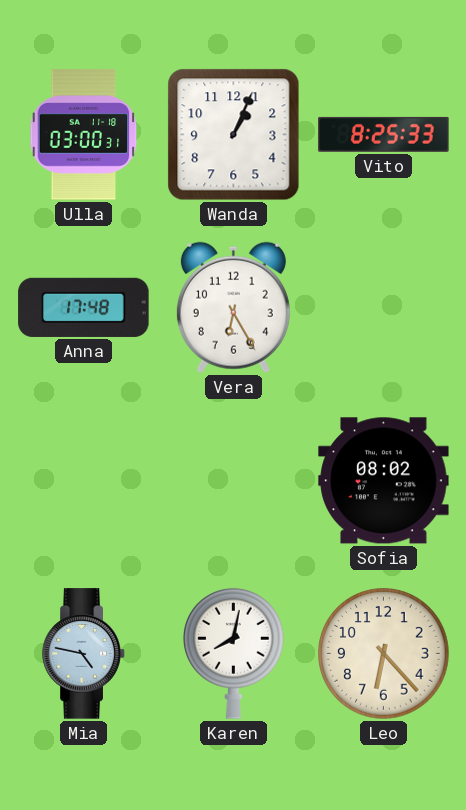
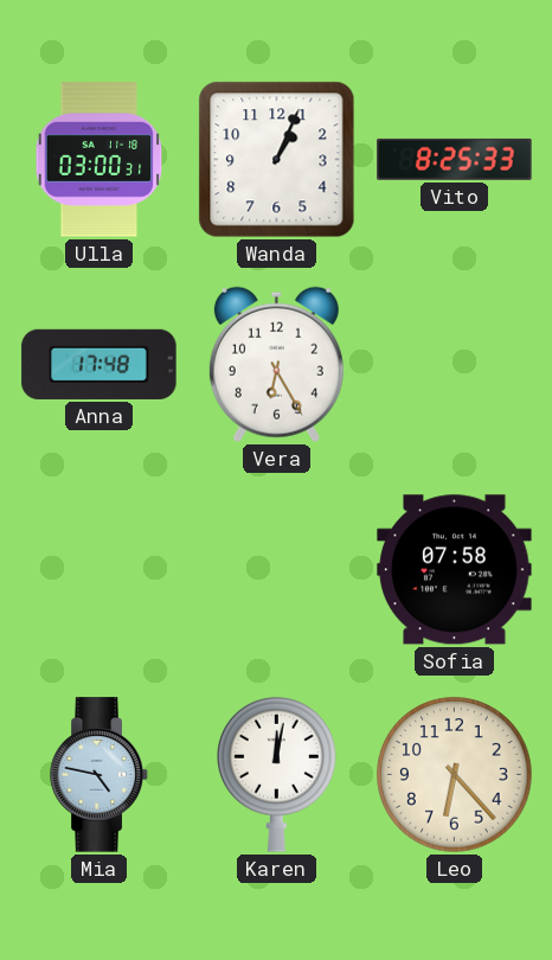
Sofia: 08:02 -> 07:58 (455, 570)
Karen: 8:02 -> 12:02 (277, 774)
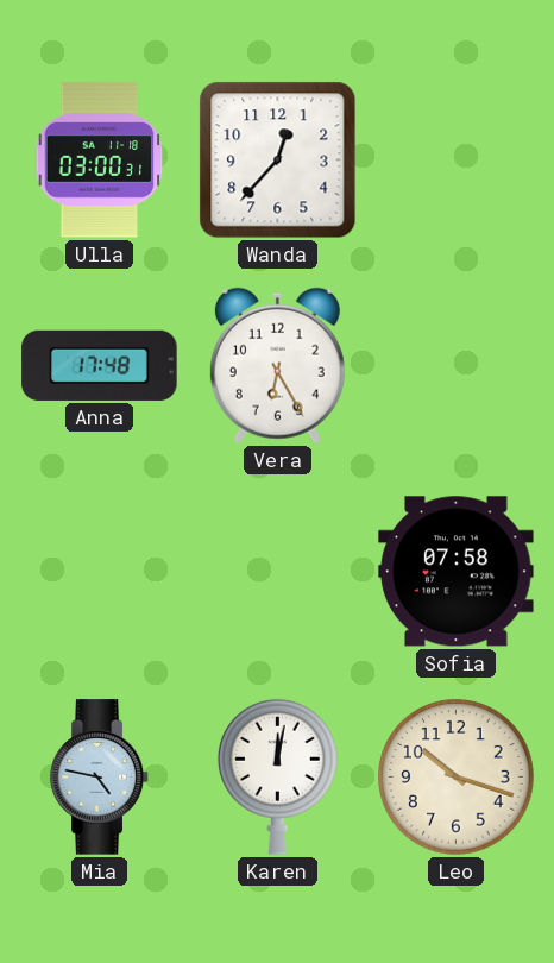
Wanda: 1:04 -> 12:37 (278, 160)
Vito: 8:25 -> none (455, 159)
Leo: 6:23 -> 10:18 (457, 778)
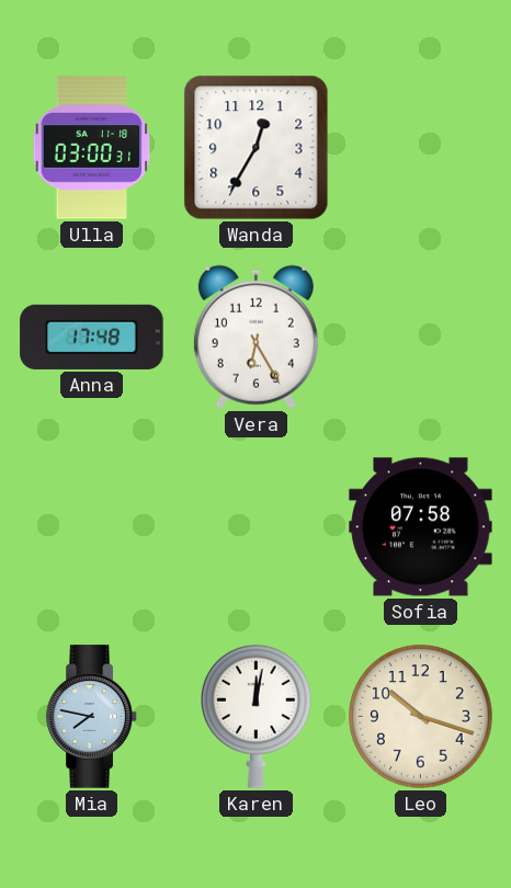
Wanda: 12:37 -> 12:35 (257, 148)
Mia: 4:47 -> 7:47 (92, 717)
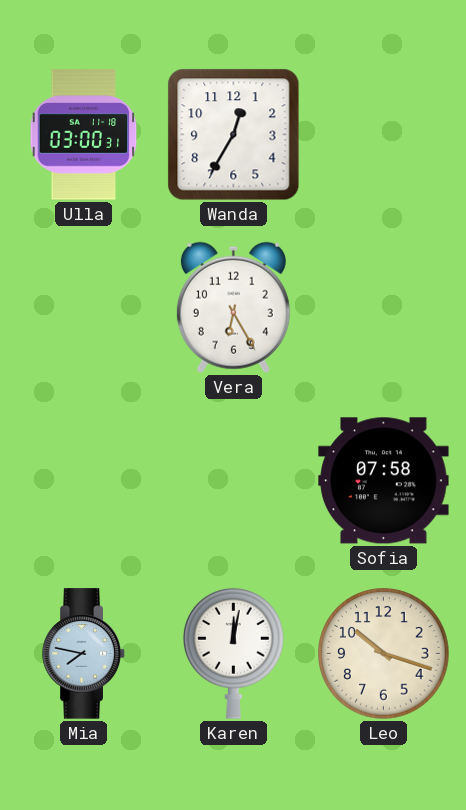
Anna: 17:48 -> none (92, 337)
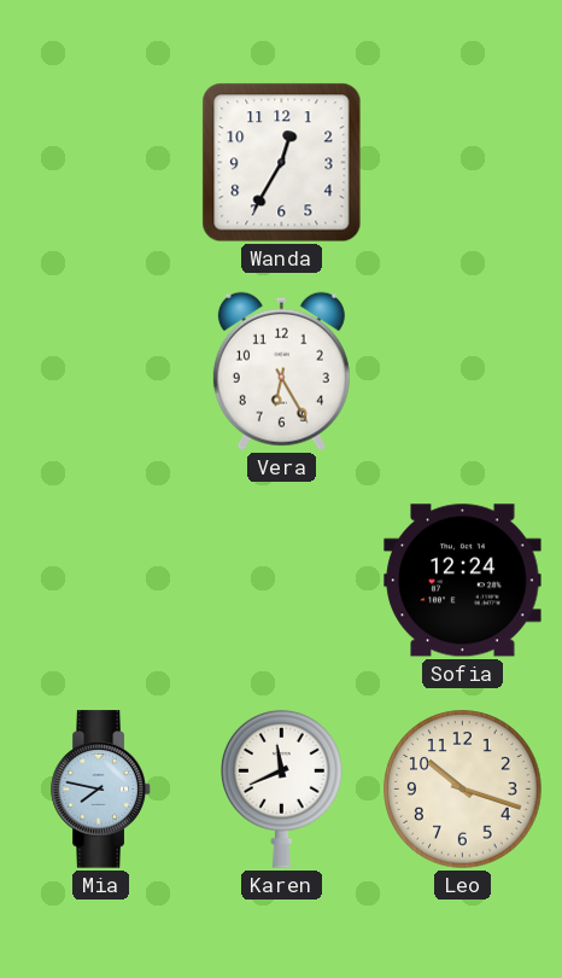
Ulla: 03:00 -> none (84, 135)
Sofia: 07:58 -> 12:24 (463, 581)
Karen: 12:02 -> 11:41 (282, 788)
